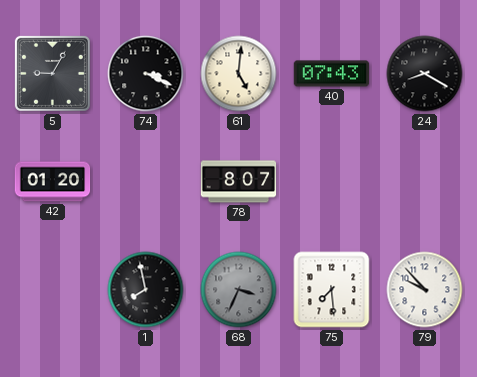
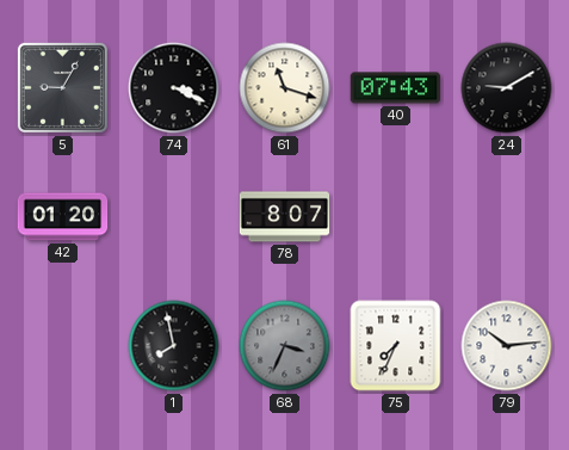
61: 5:01 -> 11:18 (285, 88)
24: 8:20 -> 9:10 (507, 88)
75: 7:29 -> 7:34 (396, 346)
79: 9:53 -> 10:14 (507, 346)
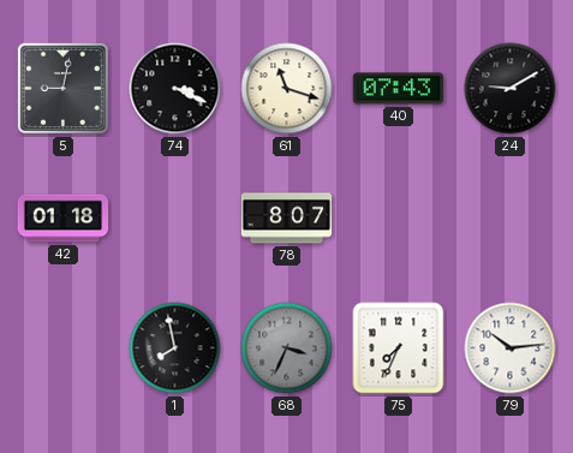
5: 9:05 -> 9:02 (62, 88)
42: 01:20 -> 01:18 (64, 219)
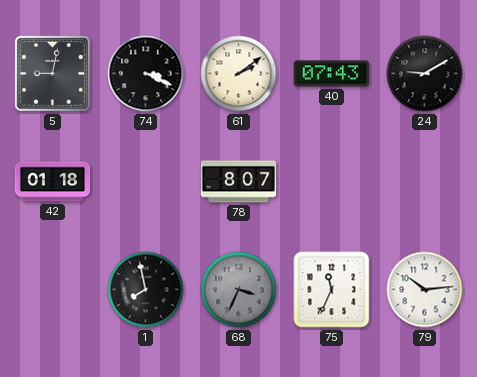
61: 11:18 -> 2:09 (239, 74)
75: 7:34 -> 11:34 (332, 290)
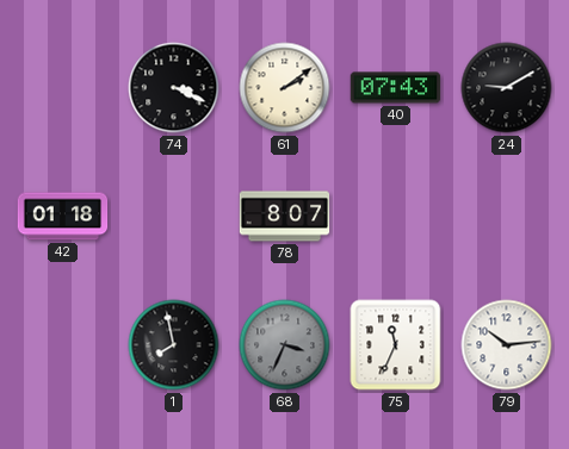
5: 9:02 -> none (52, 73)
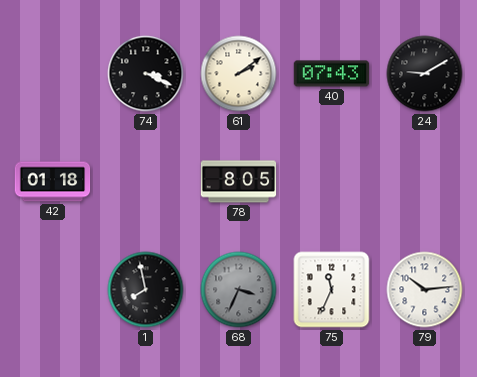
78: 8:07 -> 8:05 (239, 182)
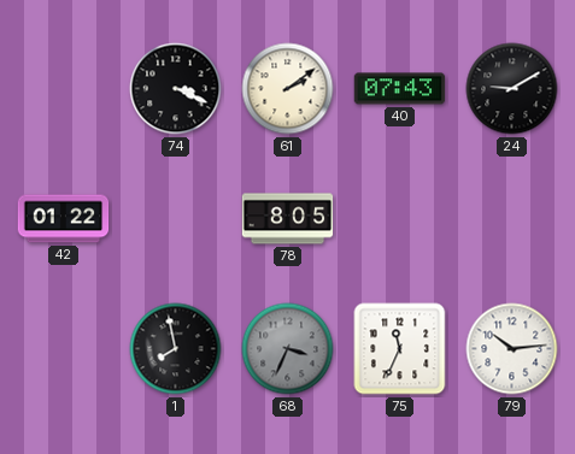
42: 01:18 -> 01:22 (64, 219)
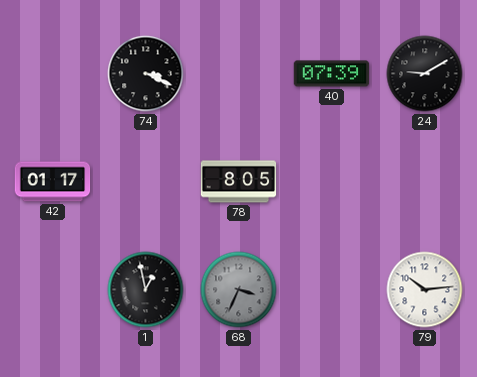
61: 2:09 -> none (288, 89)
40: 07:43 -> 07:39 (332, 74)
42: 01:22 -> 01:17 (53, 182)
1: 7:58 -> 12:58 (146, 290)
75: 11:34 -> none (400, 349)
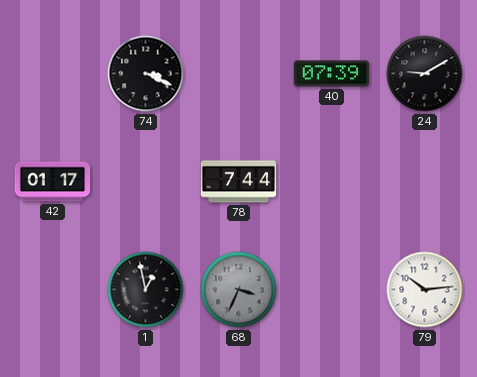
78: 8:05 -> 7:44 (239, 182)
